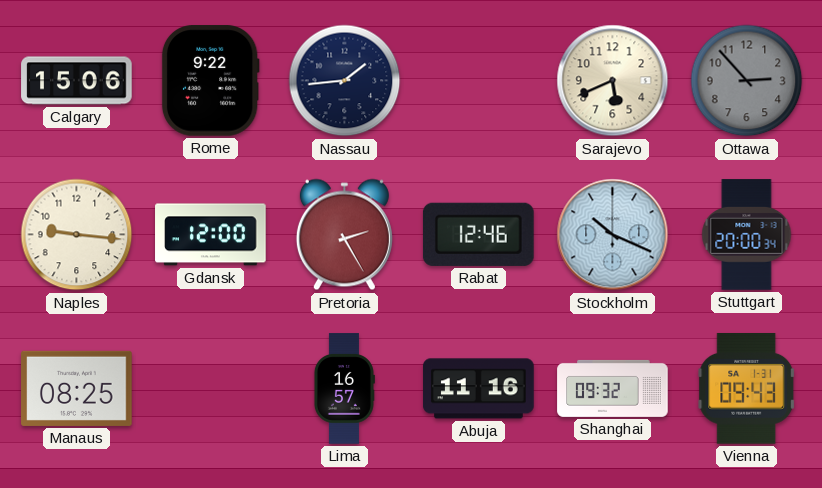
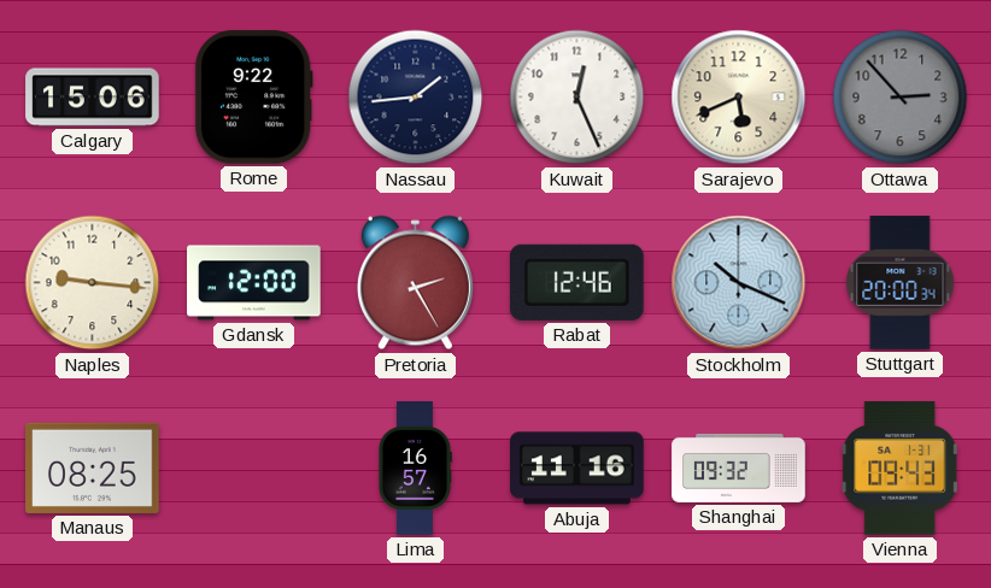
Kuwait: none -> 12:26 (577, 98)
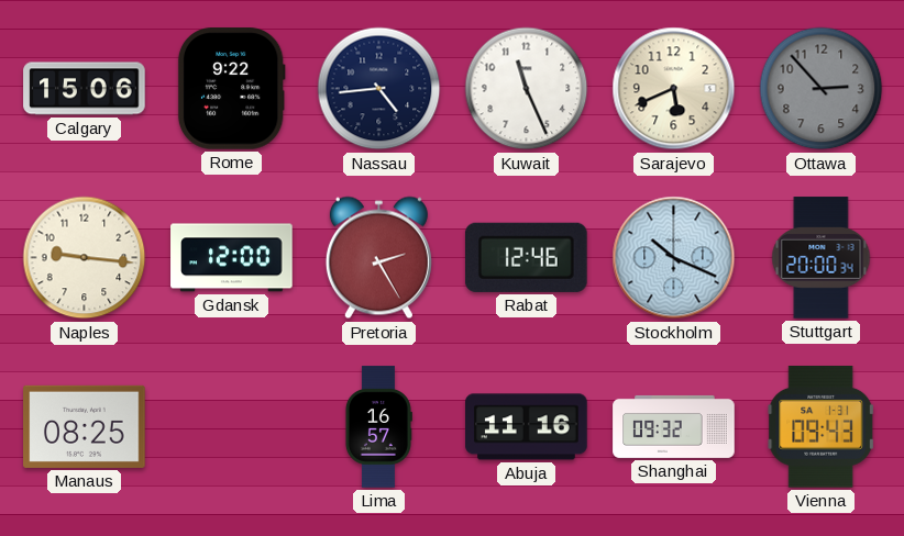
Nassau: 1:44 -> 4:44 (379, 89)
Kuwait: 12:26 -> 11:26 (527, 89)
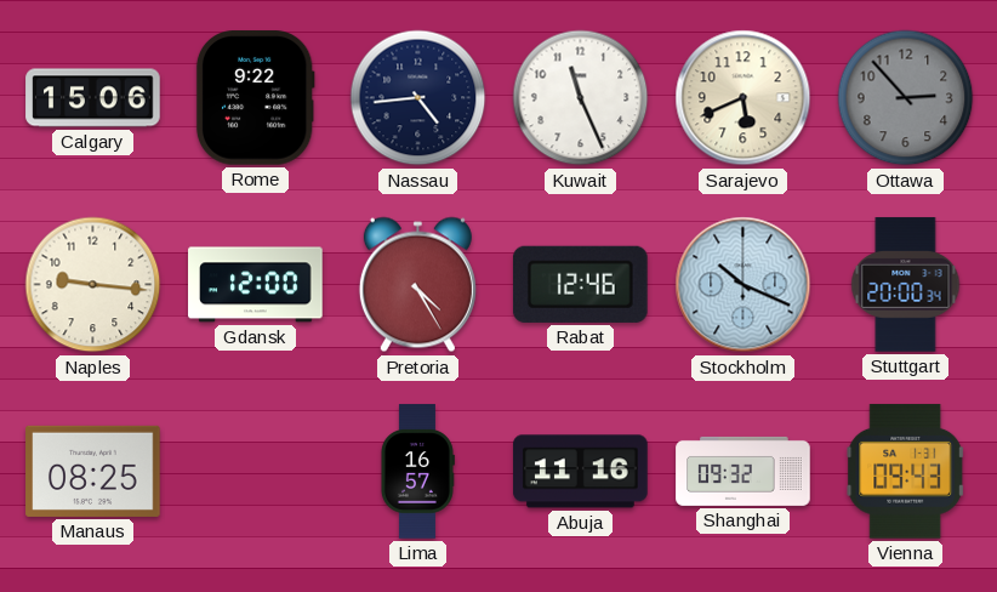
Pretoria: 2:25 -> 4:25 (417, 285)
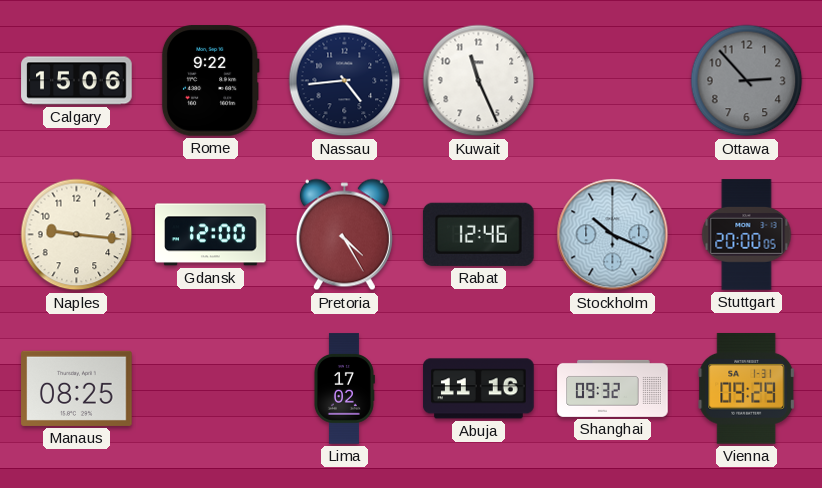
Sarajevo: 5:41 -> none (744, 98)
Stuttgart: 20:00:34 -> 20:00:05 (747, 235)
Lima: 16:57 -> 17:02 (344, 389)
Vienna: 09:43 -> 09:29 (747, 389)
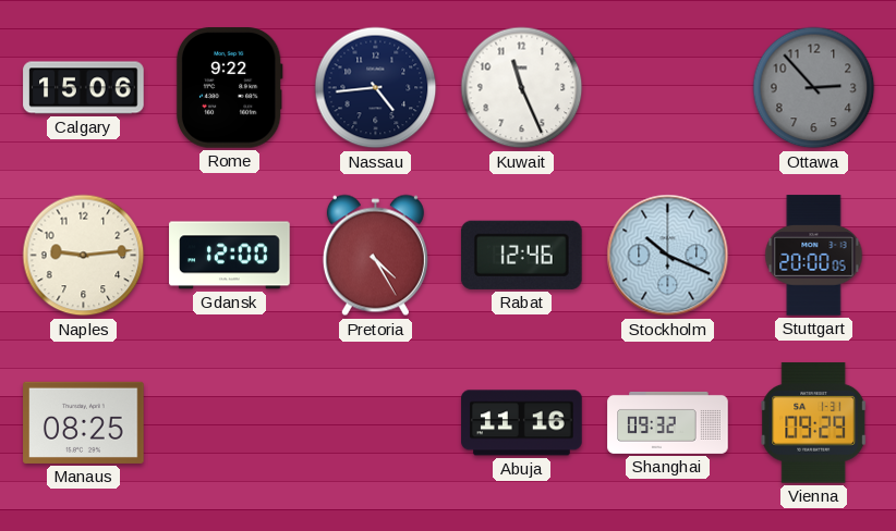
Naples: 9:16 -> 9:14 (84, 256)
Lima: 17:02 -> none (344, 389)
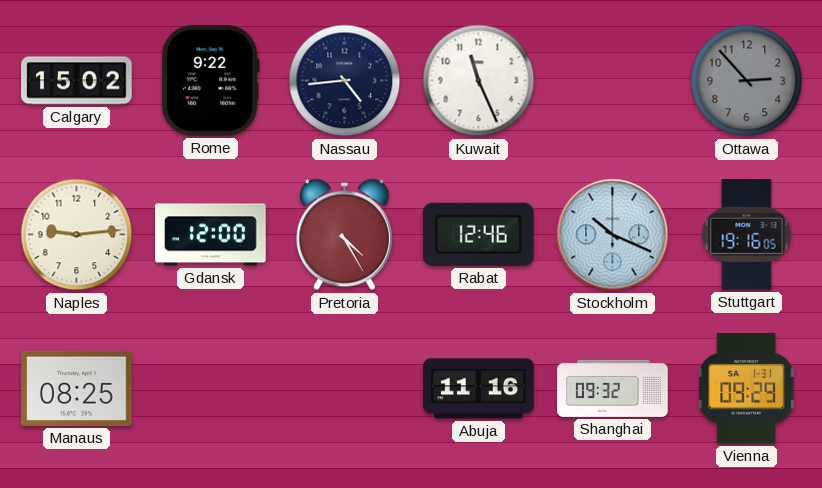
Calgary: 15:06 -> 15:02 (77, 81)
Stuttgart: 20:00 -> 19:16 (747, 235)
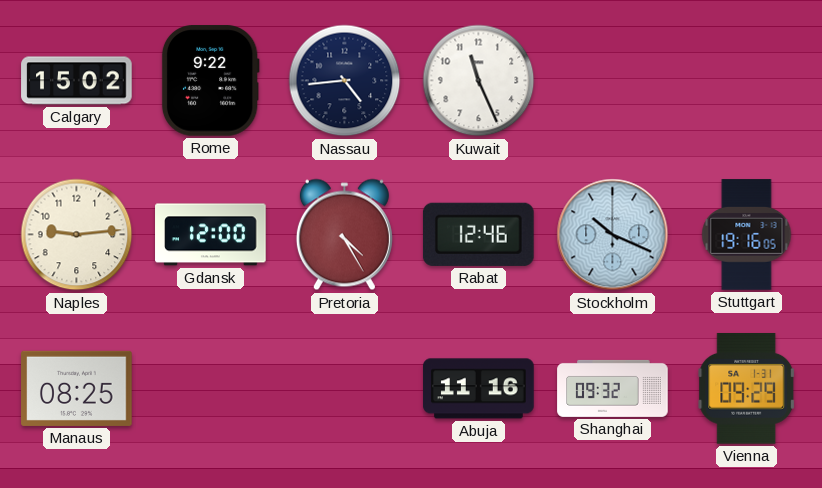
Ottawa: 2:53 -> none (747, 81)
